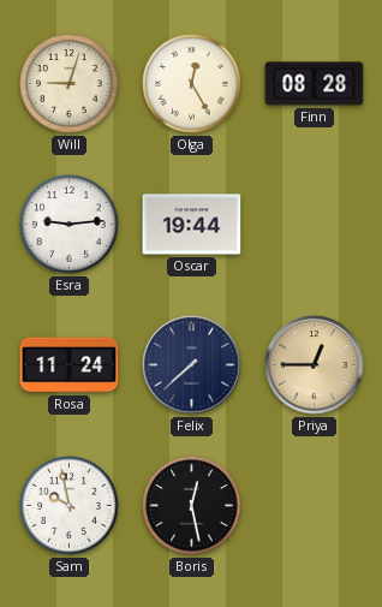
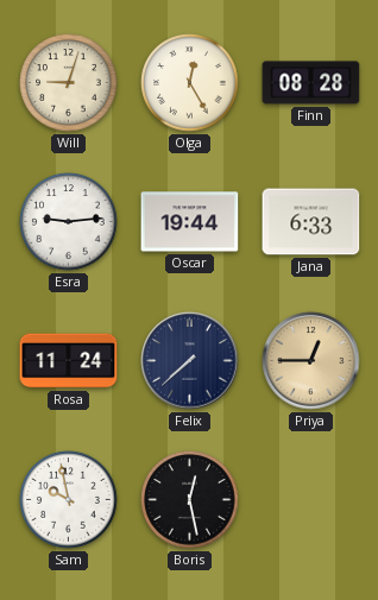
Jana: none -> 6:33 (311, 222)
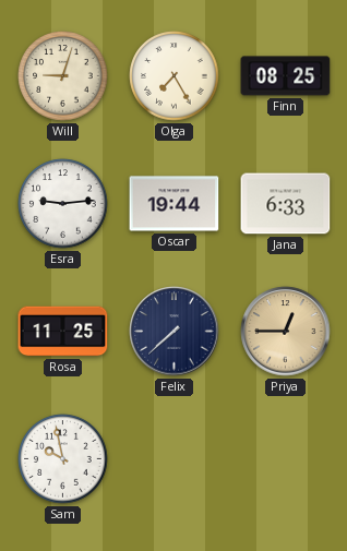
Olga: 12:25 -> 7:25 (175, 76)
Finn: 08:28 -> 08:25 (286, 76)
Rosa: 11:24 -> 11:25 (63, 332)
Boris: 12:28 -> none (190, 500)
